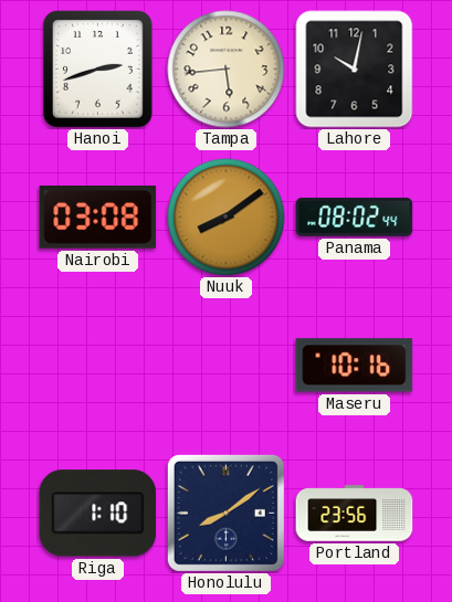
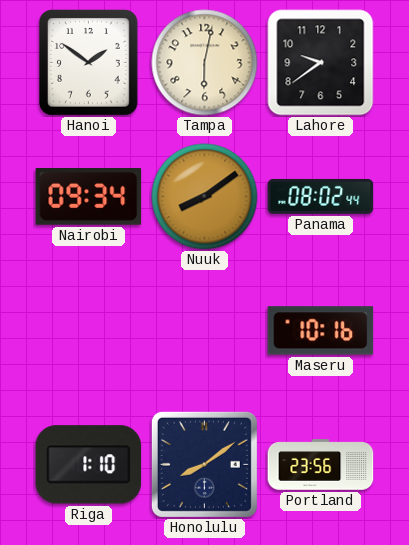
Hanoi: 2:42 -> 1:51 (89, 63)
Tampa: 5:44 -> 6:02 (205, 63)
Lahore: 10:02 -> 9:39 (321, 63)
Nairobi: 03:08 -> 09:34 (89, 197)
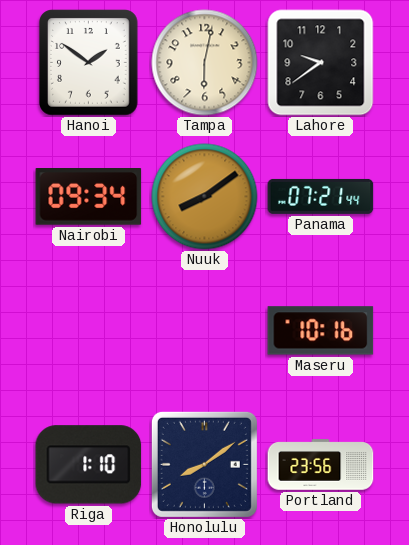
Panama: 08:02 -> 07:21 (321, 196)
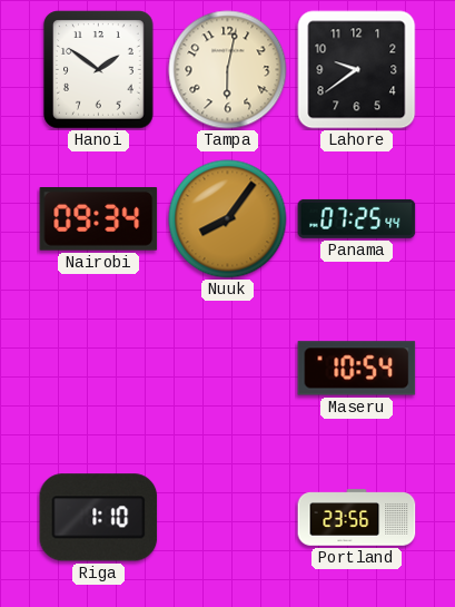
Nuuk: 8:09 -> 8:06 (228, 219)
Panama: 07:21 -> 07:25 (357, 218)
Maseru: 10:16 -> 10:54 (357, 369)
Honolulu: 8:09 -> none (204, 464)
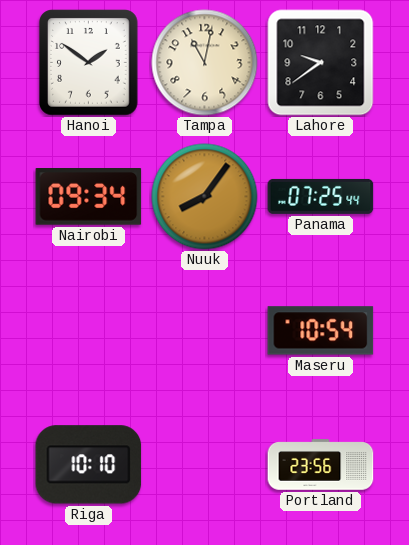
Tampa: 6:02 -> 11:02 (205, 63)
Riga: 1:10 -> 10:10 (89, 465)
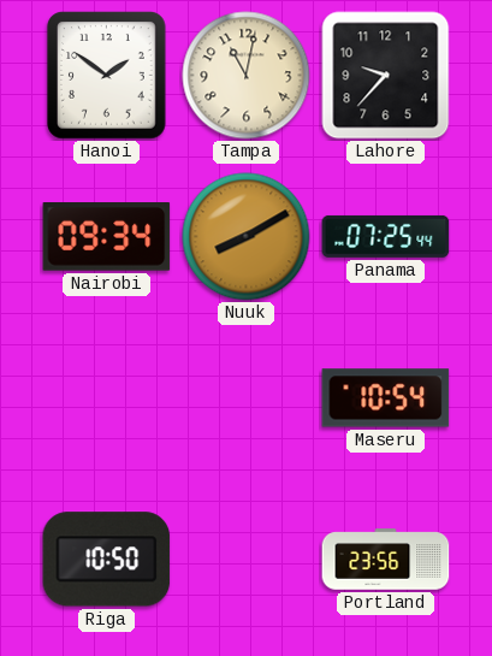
Lahore: 9:39 -> 9:37 (386, 76)
Nuuk: 8:06 -> 8:10 (247, 237)
Riga: 10:10 -> 10:50 (107, 560)
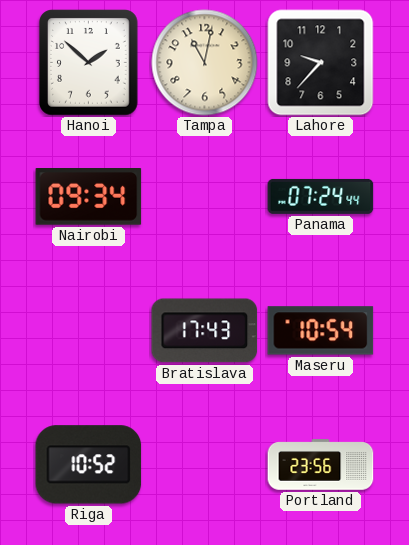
Hanoi: 1:51 -> 1:52 (89, 63)
Nuuk: 8:10 -> none (247, 237)
Panama: 07:25 -> 07:24 (321, 196)
Bratislava: none -> 17:43 (205, 331)
Riga: 10:50 -> 10:52 (89, 465)
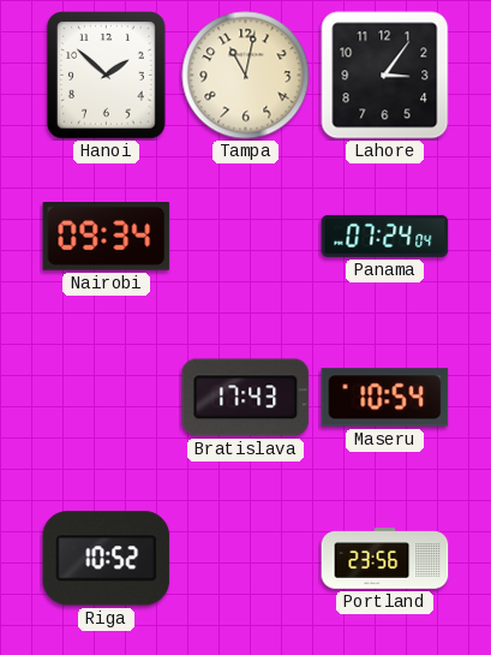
Lahore: 9:37 -> 3:06 (385, 76)
Panama: 07:24:44 -> 07:24:04 (385, 236)
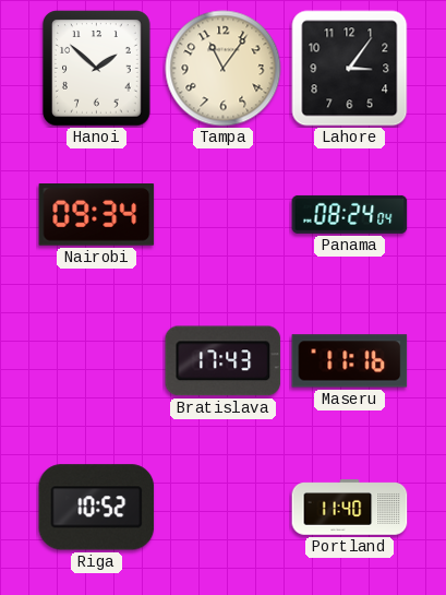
Tampa: 11:02 -> 11:06 (224, 69)
Panama: 07:24 -> 08:24 (350, 214)
Maseru: 10:54 -> 11:16 (350, 361)
Portland: 23:56 -> 11:40 (350, 508)
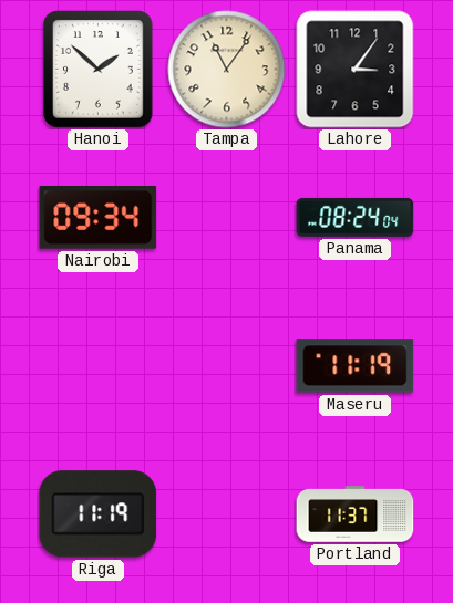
Bratislava: 17:43 -> none (224, 361)
Maseru: 11:16 -> 11:19 (356, 366)
Riga: 10:52 -> 11:19 (99, 514)
Portland: 11:40 -> 11:37 (356, 514)
